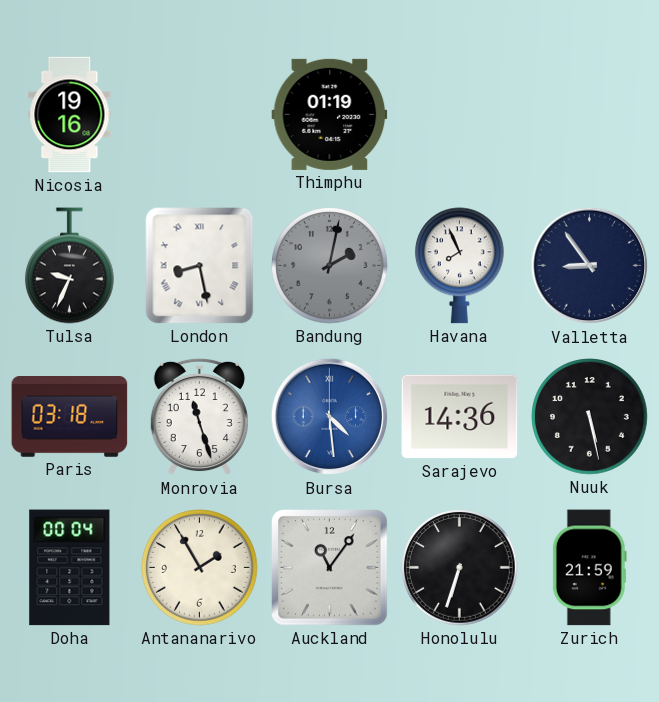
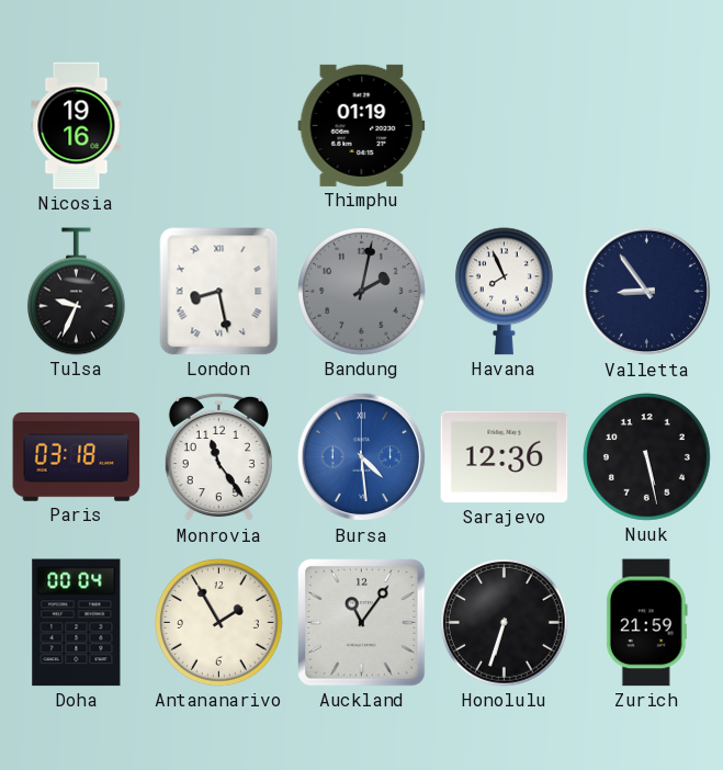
Monrovia: 11:27 -> 11:24 (218, 457)
Sarajevo: 14:36 -> 12:36 (505, 457)
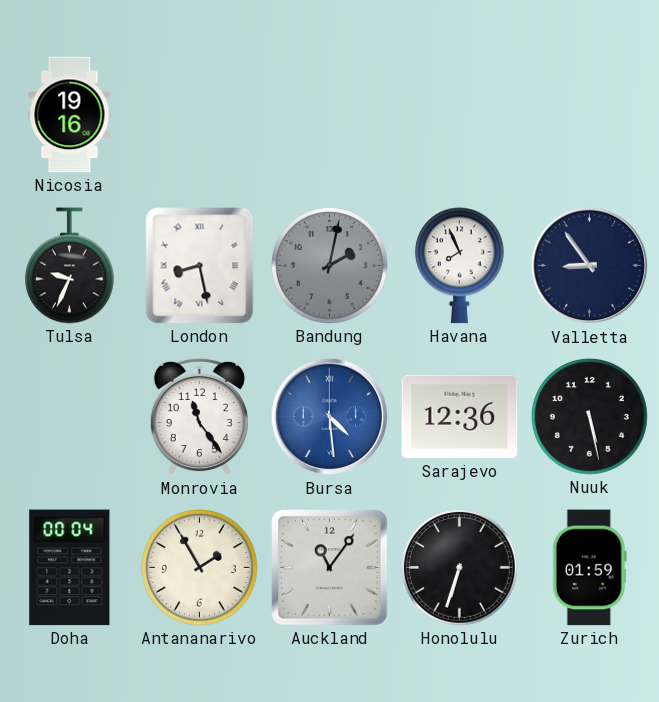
Thimphu: 01:19 -> none (362, 125)
Paris: 03:18 -> none (77, 457)
Zurich: 21:59 -> 01:59 (589, 568)
